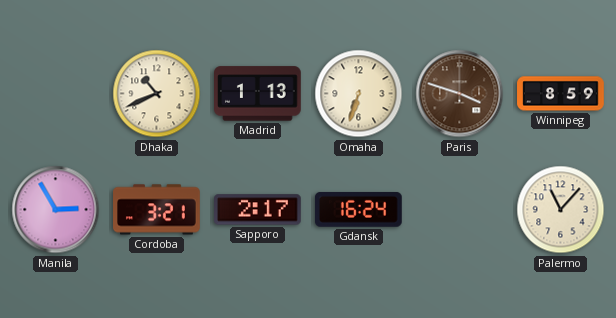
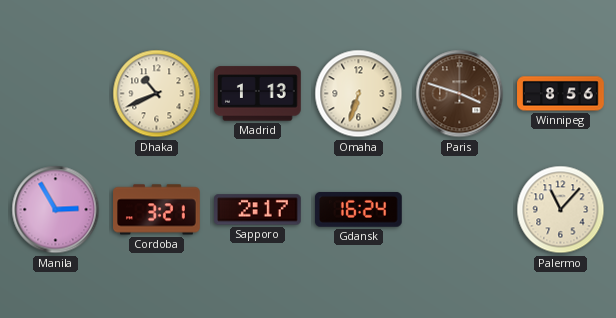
Winnipeg: 8:59 -> 8:56 (561, 94)
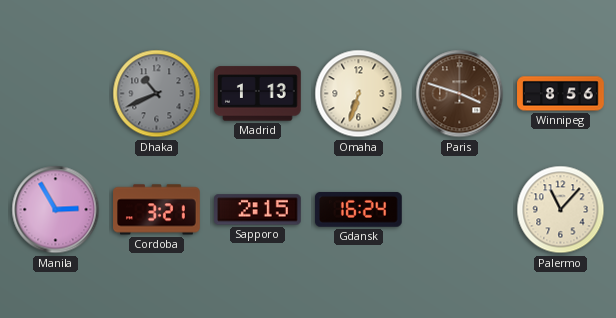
Dhaka dial: cream -> grey (157, 94)
Sapporo: 2:17 -> 2:15 (258, 210)
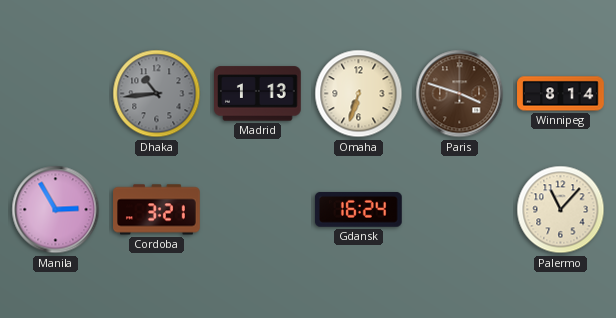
Dhaka: 10:41 -> 10:44 (157, 94)
Winnipeg: 8:56 -> 8:14 (561, 94)
Sapporo: 2:15 -> none (258, 210)
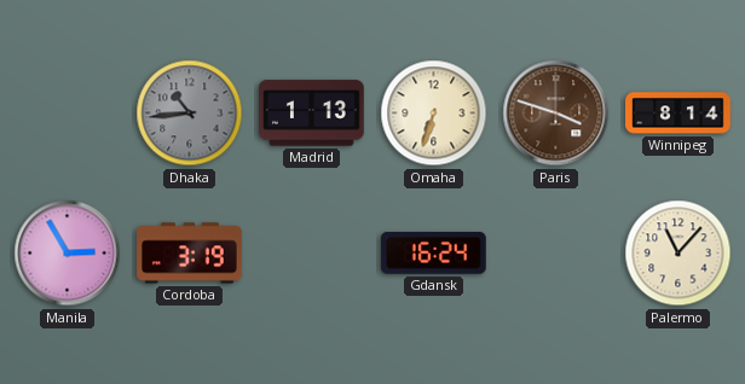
Cordoba: 3:21 -> 3:19 (190, 254)
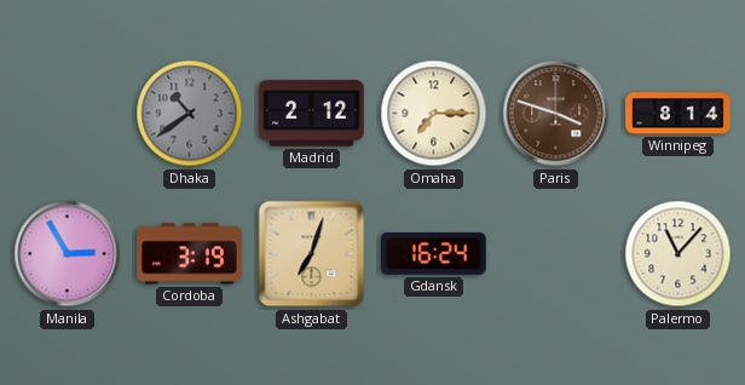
Dhaka: 10:44 -> 10:39 (190, 114)
Madrid: 1:13 -> 2:12 (312, 114)
Omaha: 6:33 -> 7:15 (434, 114)
Ashgabat: none -> 7:03 (312, 254)
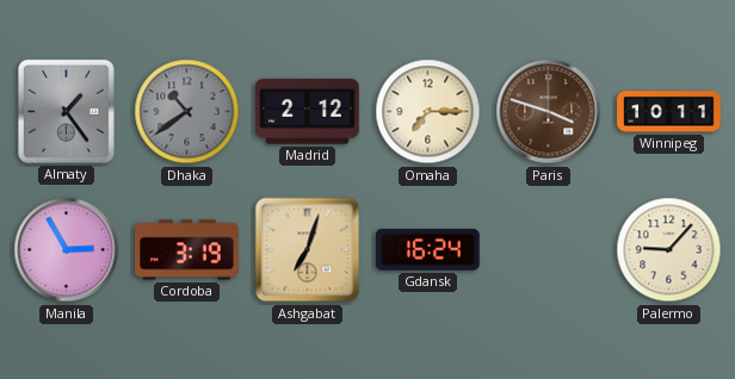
Almaty: none -> 1:24 (66, 111)
Winnipeg: 8:14 -> 10:11 (669, 112)
Palermo: 11:07 -> 9:07 (669, 250)
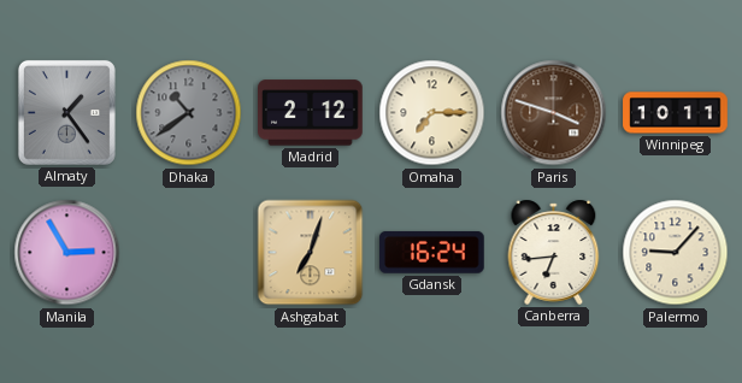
Cordoba: 3:19 -> none (187, 250)
Canberra: none -> 6:44 (554, 252)
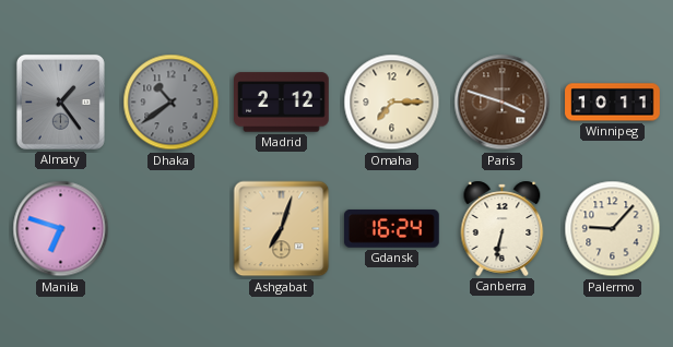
Manila: 2:55 -> 6:48 (61, 229)
Canberra: 6:44 -> 6:32 (503, 228)
